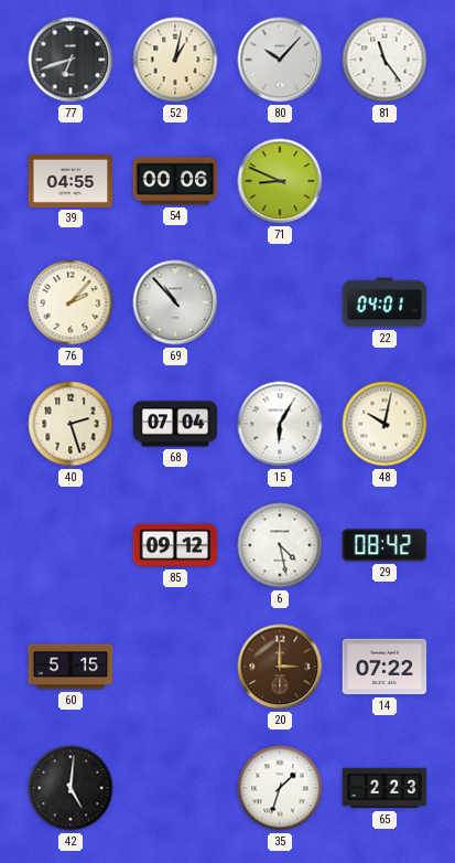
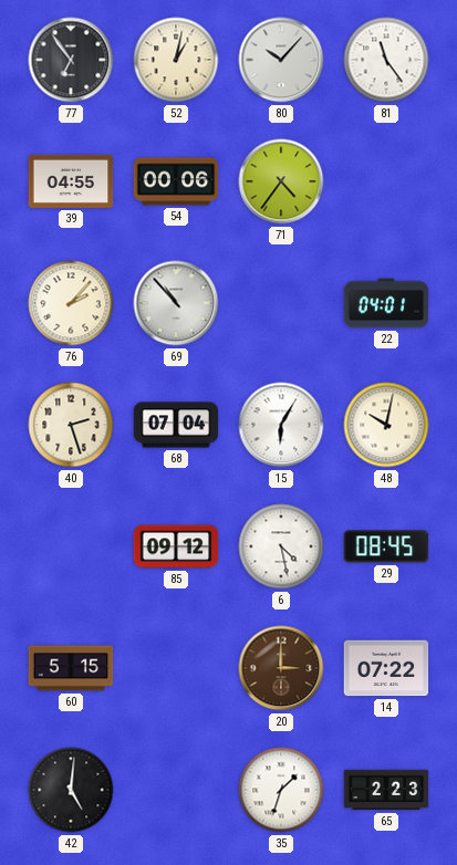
77: 6:42 -> 6:54 (71, 60)
71: 8:49 -> 4:36 (281, 181)
29: 08:42 -> 08:45 (386, 546)
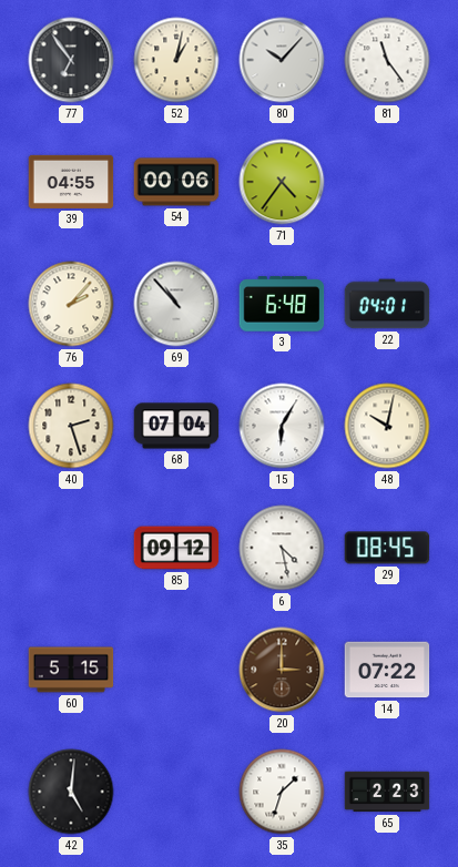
3: none -> 6:48 (282, 304)
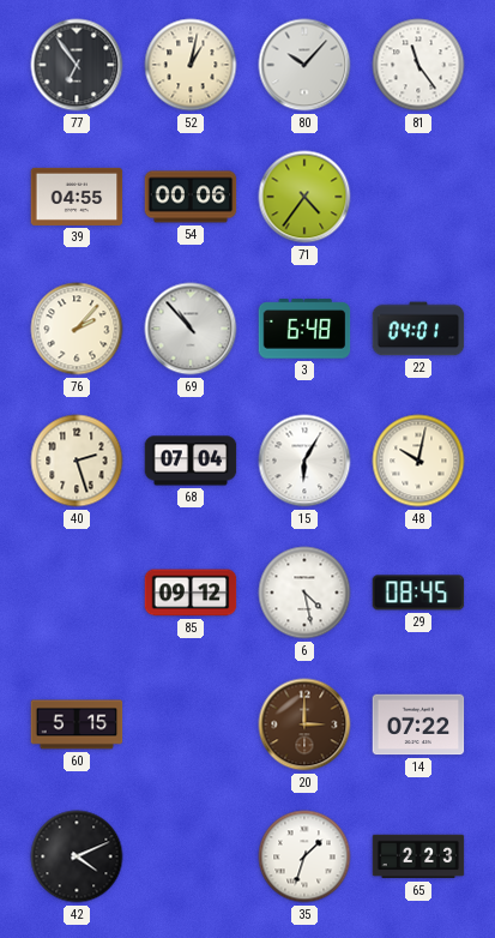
42: 5:01 -> 4:11 (77, 856)
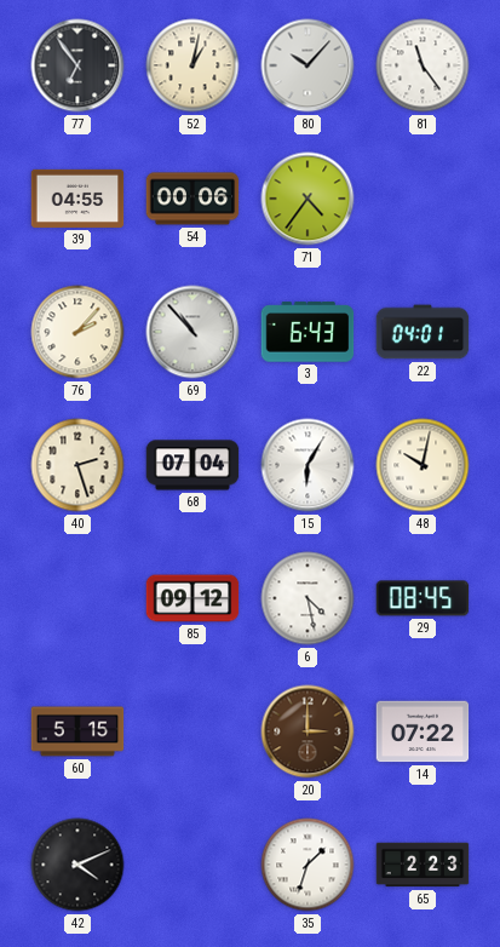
3: 6:48 -> 6:43 (308, 332)
